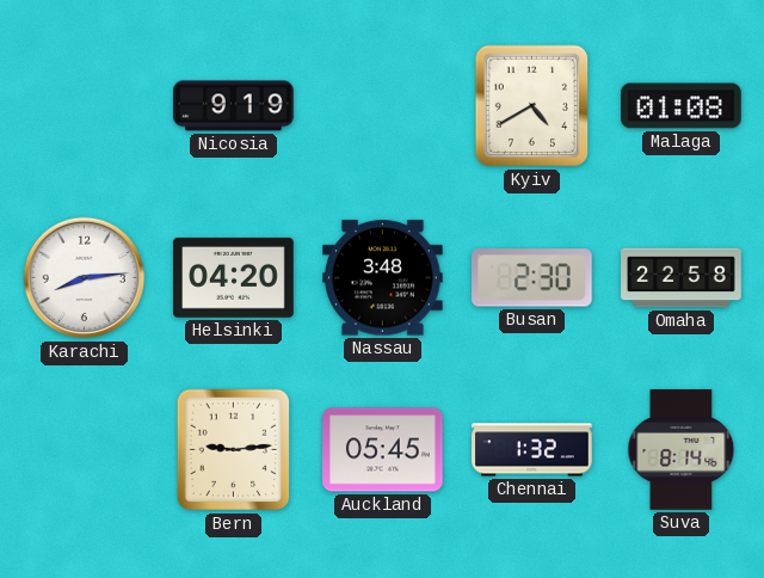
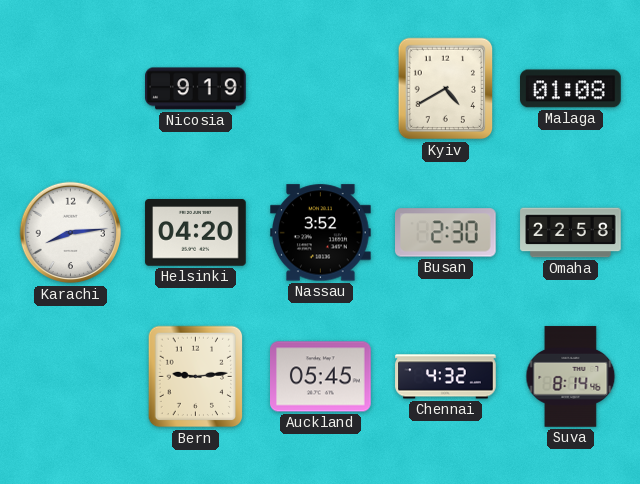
Nassau: 3:48 -> 3:52 (321, 233)
Chennai: 1:32 -> 4:32 (446, 377)
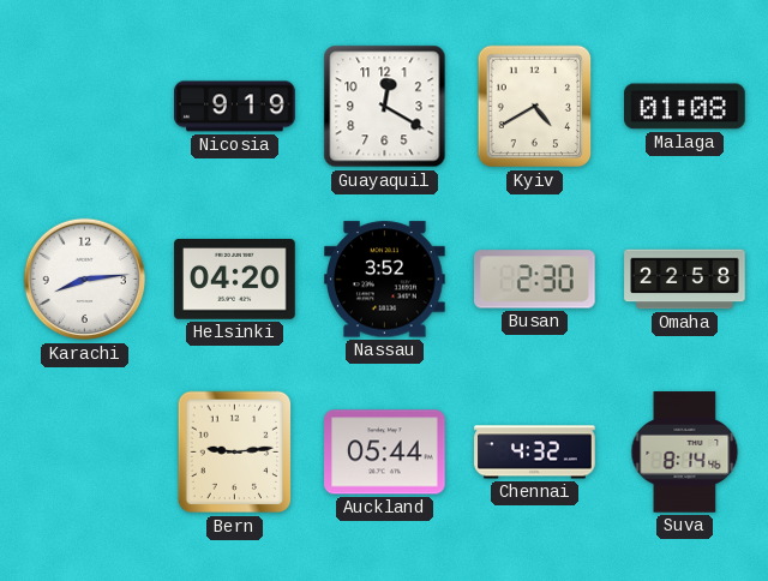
Guayaquil: none -> 12:20 (385, 107)
Auckland: 05:45 -> 05:44 (385, 453)
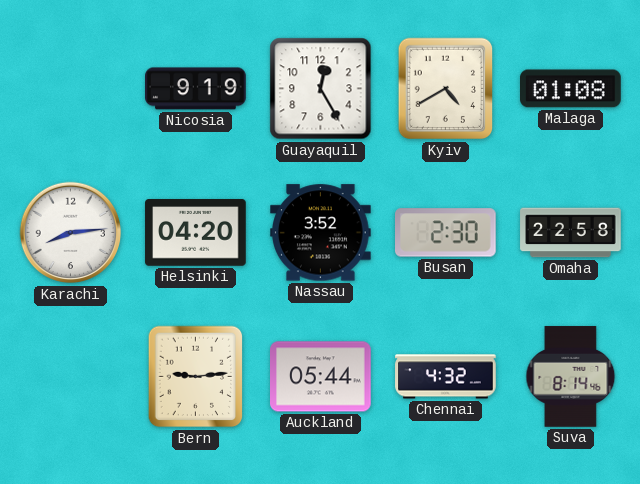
Guayaquil: 12:20 -> 12:25 (321, 89)
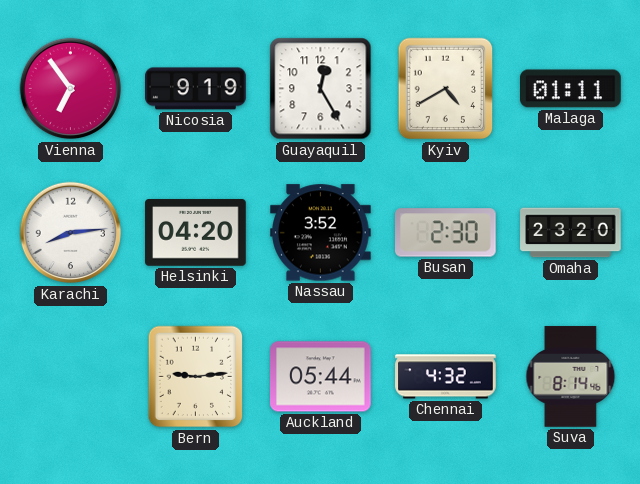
Vienna: none -> 6:54 (71, 89)
Malaga: 01:08 -> 01:11 (571, 89)
Omaha: 22:58 -> 23:20 (571, 233)
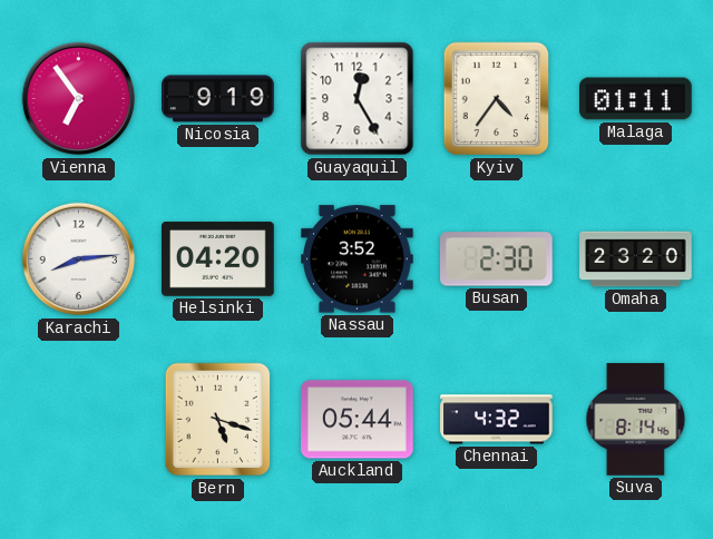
Kyiv: 4:40 -> 4:36 (497, 99)
Bern: 9:14 -> 5:18 (218, 420)
